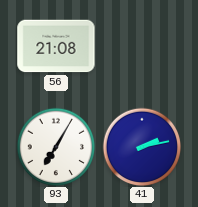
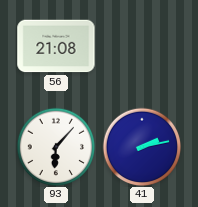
93: 7:05 -> 6:07 (56, 147)
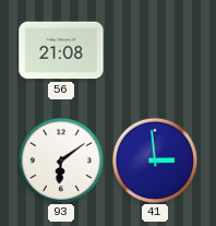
93: 6:07 -> 6:09 (61, 160)
41: 2:13 -> 2:59 (155, 160)
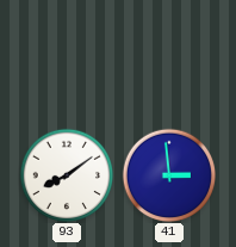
56: 21:08 -> none (61, 50)
93: 6:09 -> 8:09 (67, 175)
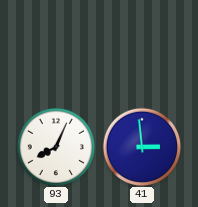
93: 8:09 -> 8:04 (56, 147)
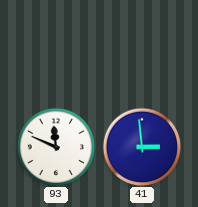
93: 8:04 -> 11:49 (56, 147)
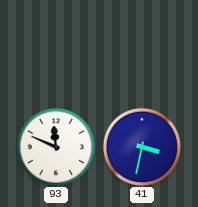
41: 2:59 -> 3:32 (142, 147)
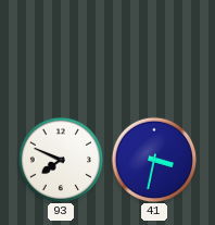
93: 11:49 -> 7:49 (61, 160)
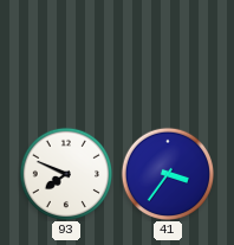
41: 3:32 -> 3:36 (168, 174)
